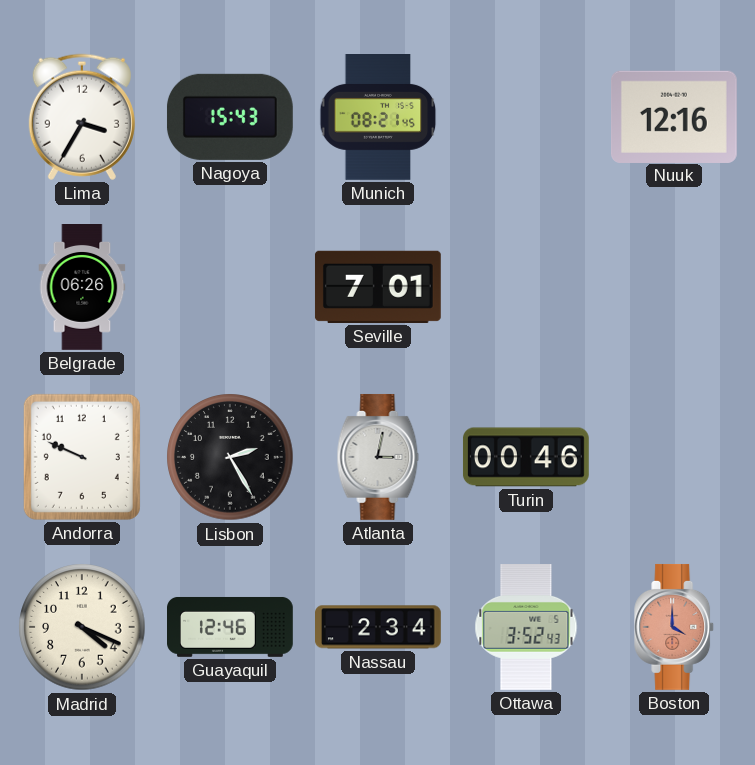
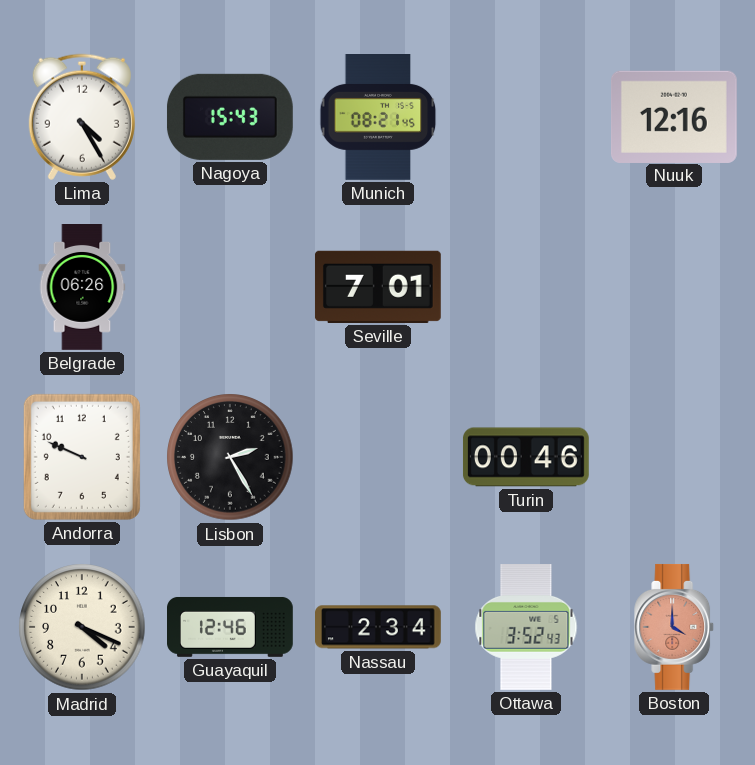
Lima: 3:35 -> 4:25 (82, 117)
Atlanta: 3:02 -> none (378, 457)
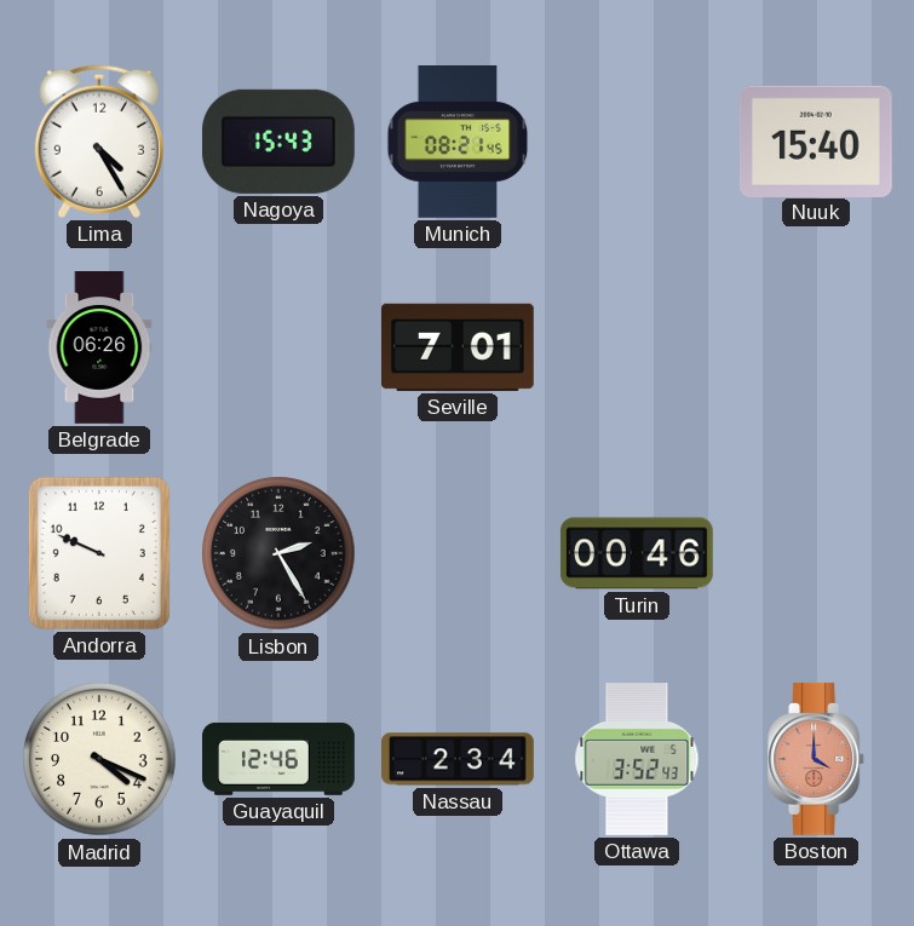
Nuuk: 12:16 -> 15:40 (816, 140)
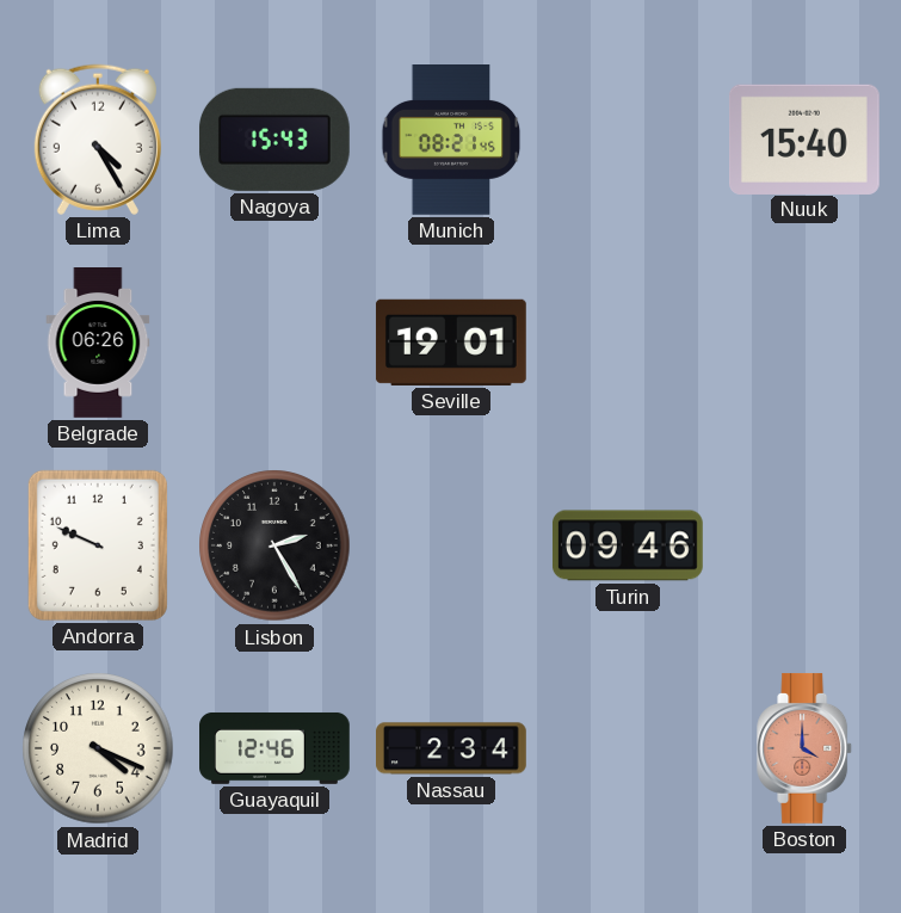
Seville: 7:01 -> 19:01 (451, 343)
Turin: 00:46 -> 09:46 (628, 545)
Ottawa: 3:52 -> none (637, 760)
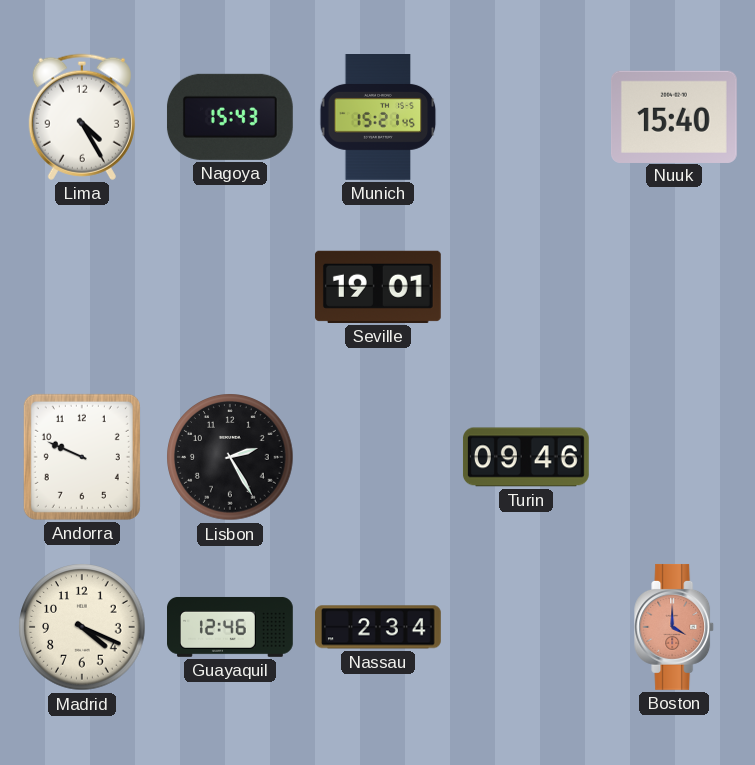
Munich: 08:21 -> 15:21 (378, 118)
Belgrade: 06:26 -> none (98, 344)
